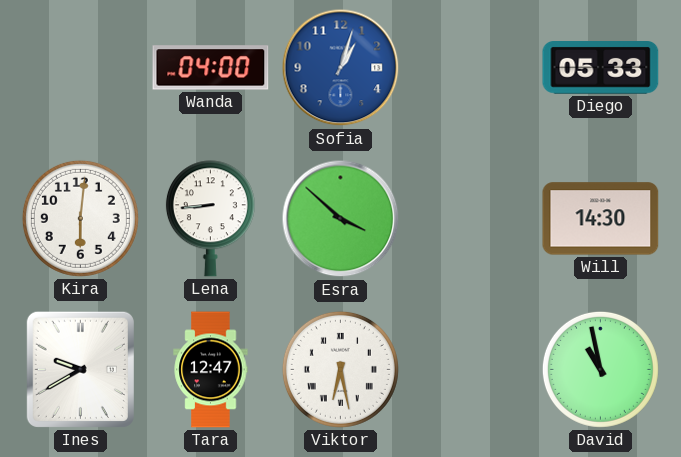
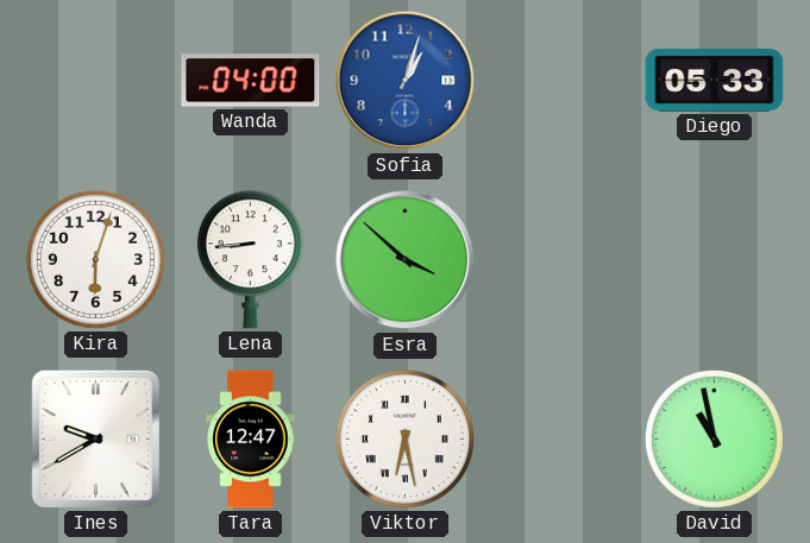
Kira: 6:01 -> 6:03 (95, 259)
Will: 14:30 -> none (601, 219)
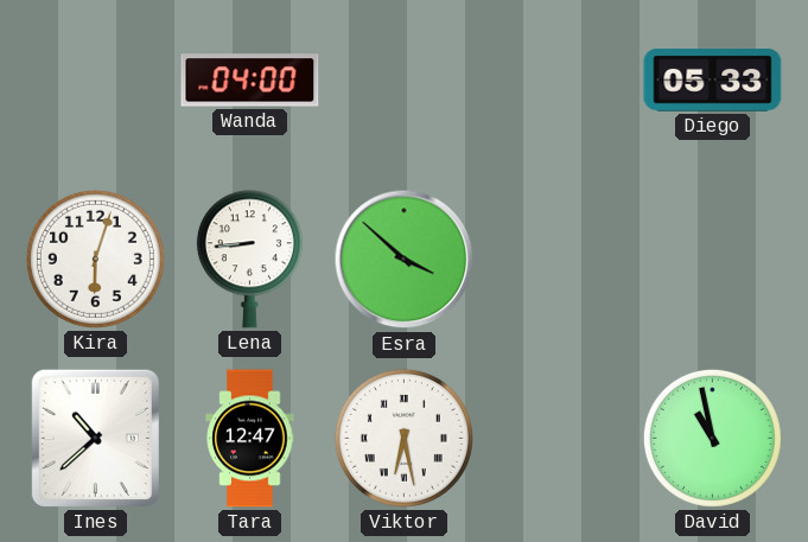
Sofia: 1:03 -> none (406, 81)
Ines: 9:40 -> 10:38 (95, 438)
